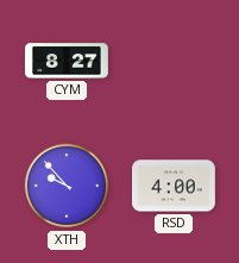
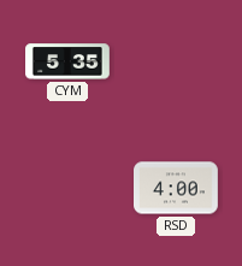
CYM: 8:27 -> 5:35 (69, 61)
XTH: 9:53 -> none (67, 186)
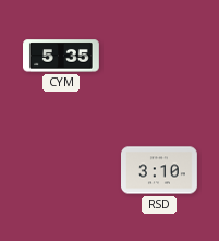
RSD: 4:00 -> 3:10 (160, 170)
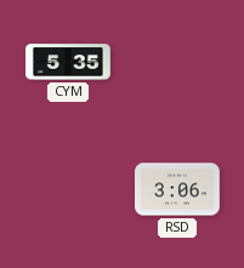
RSD: 3:10 -> 3:06 (178, 189)
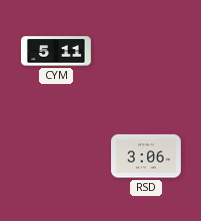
CYM: 5:35 -> 5:11 (57, 51)
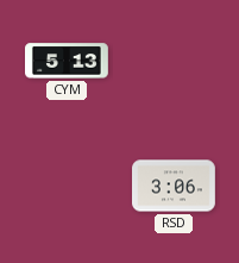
CYM: 5:11 -> 5:13 (68, 61)
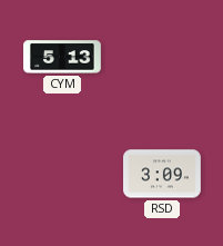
RSD: 3:06 -> 3:09 (163, 174)
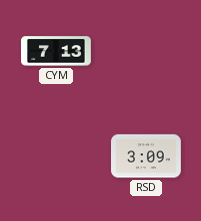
CYM: 5:13 -> 7:13 (57, 51)
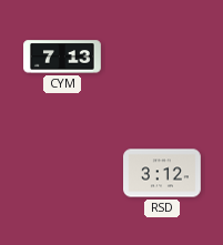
RSD: 3:09 -> 3:12 (163, 173)
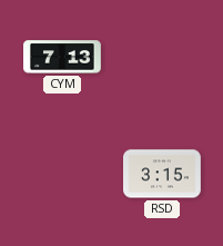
RSD: 3:12 -> 3:15 (163, 174)
